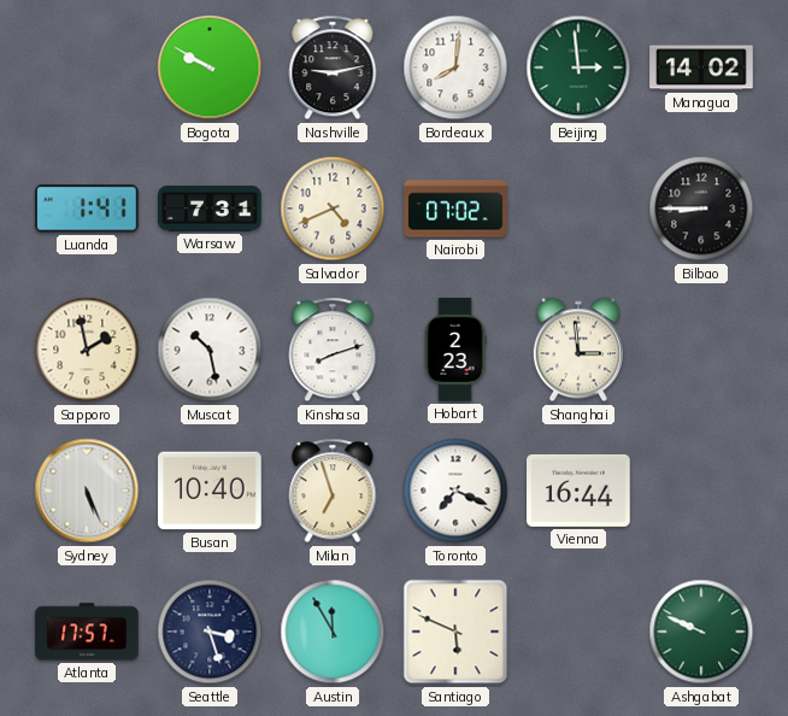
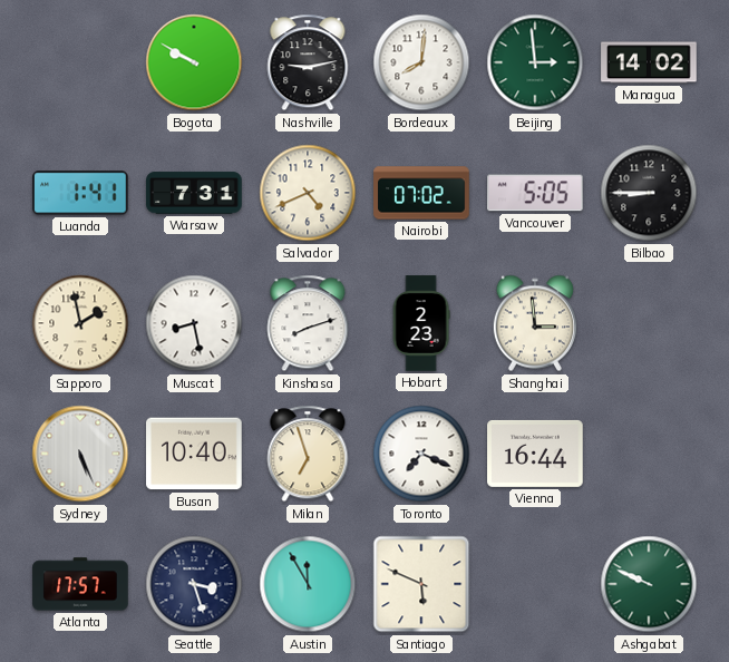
Vancouver: none -> 5:05 (536, 193)
Muscat: 10:28 -> 8:28 (194, 323)
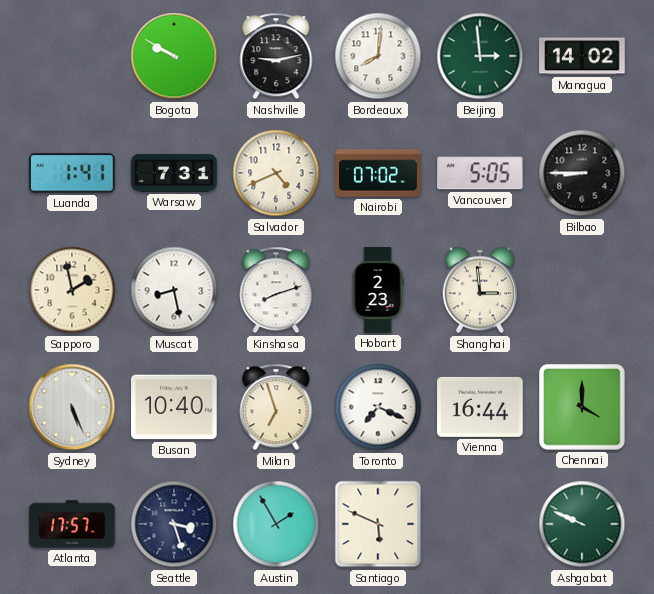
Chennai: none -> 4:00 (583, 408)
Austin: 11:55 -> 1:55 (276, 524)
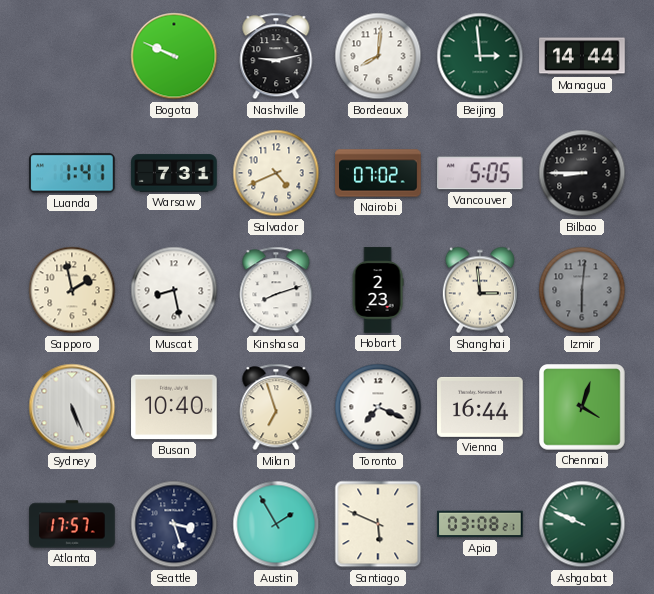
Bogota: 9:50 -> 9:49 (174, 56)
Managua: 14:02 -> 14:44 (582, 56)
Izmir: none -> 6:01 (582, 290)
Chennai: 4:00 -> 4:03 (583, 408)
Apia: none -> 03:08 (480, 524)
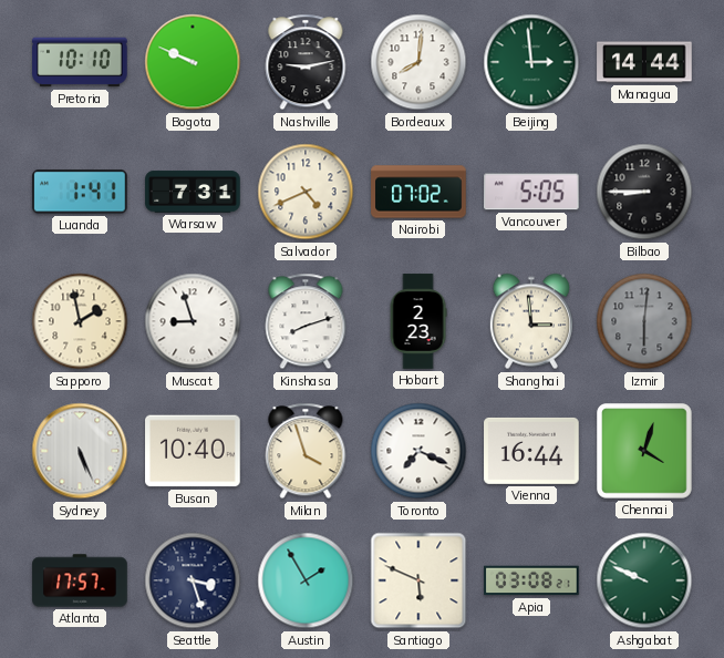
Pretoria: none -> 10:10 (80, 62)
Muscat: 8:28 -> 8:57 (193, 321)
Milan: 6:57 -> 3:57 (306, 451)
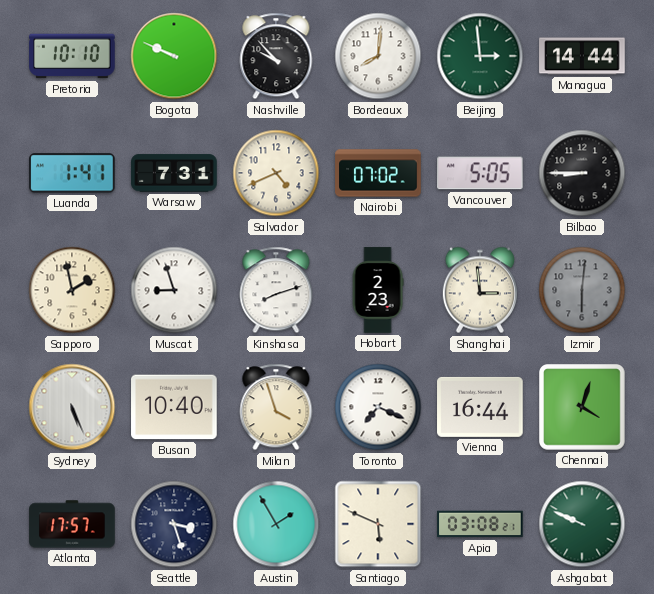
Nashville: 9:13 -> 9:53 (276, 56)
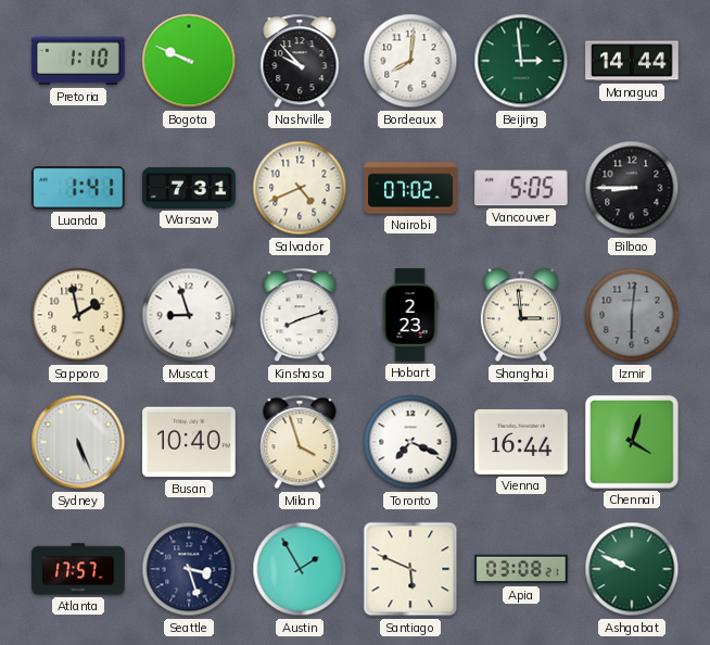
Pretoria: 10:10 -> 1:10 (78, 61)
